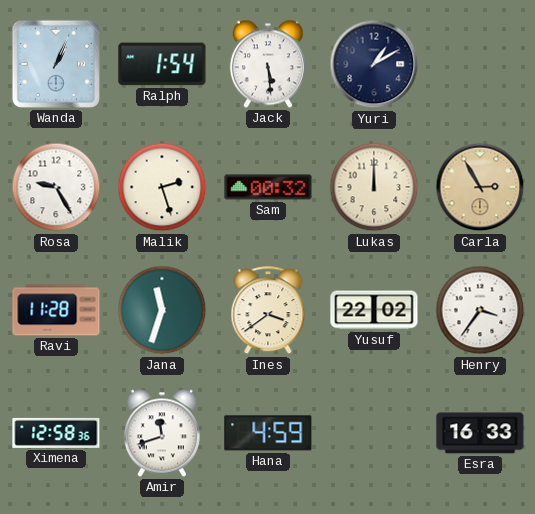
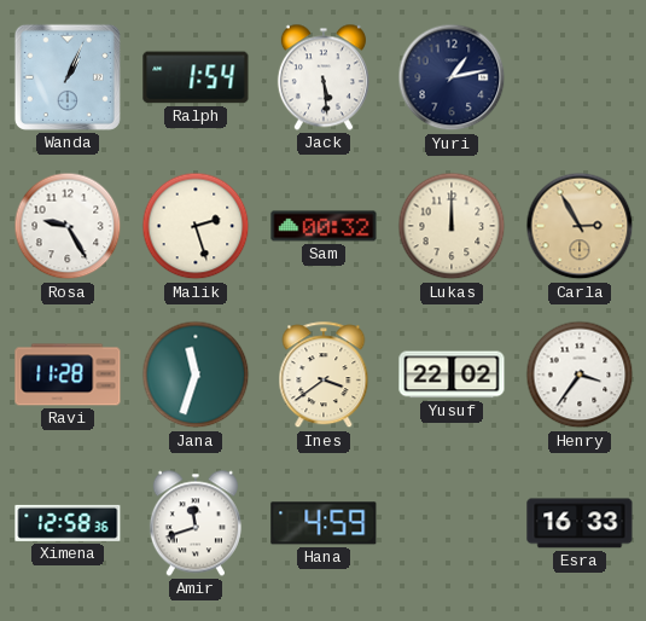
Yuri: 1:10 -> 1:13 (452, 77)
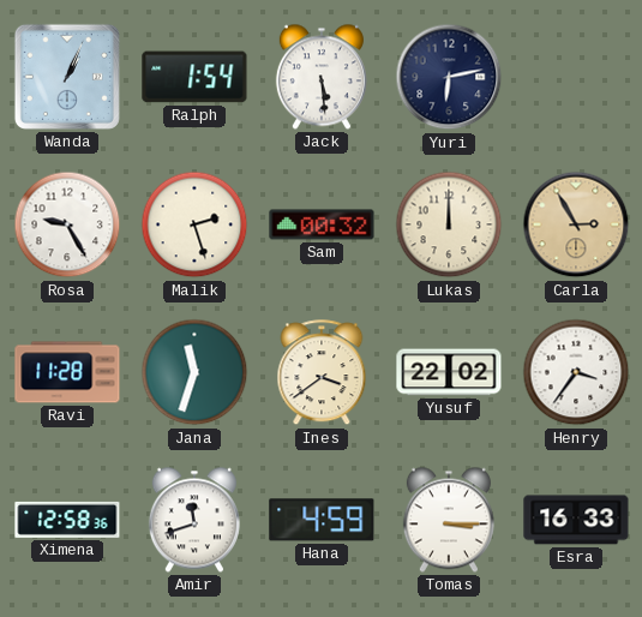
Yuri: 1:13 -> 6:13 (449, 77)
Tomas: none -> 3:15 (449, 520)
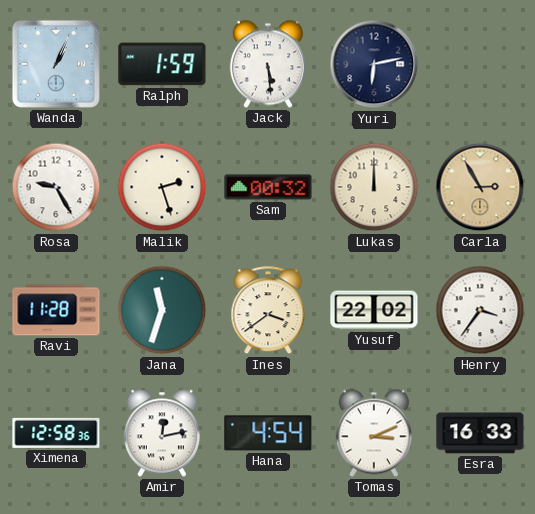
Ralph: 1:54 -> 1:59 (162, 64)
Amir: 11:42 -> 12:13 (162, 433)
Hana: 4:59 -> 4:54 (268, 433)
Tomas: 3:15 -> 3:11 (374, 433)
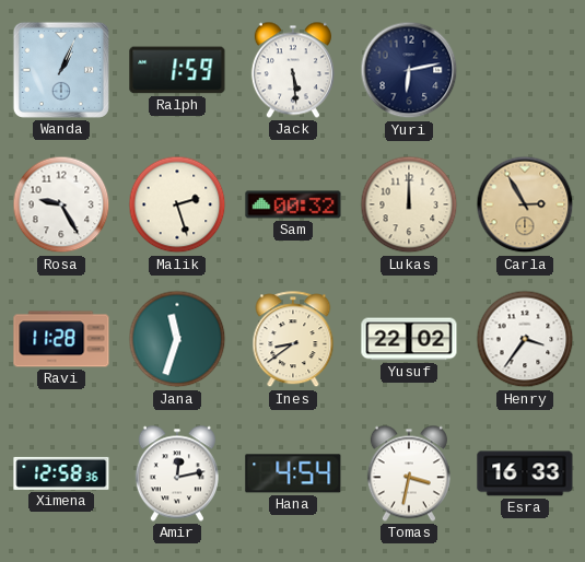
Ines: 3:39 -> 8:39 (293, 340)
Tomas: 3:11 -> 3:32 (409, 473)
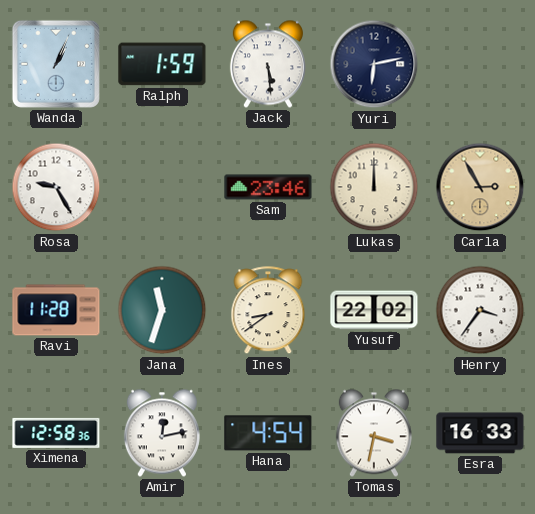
Malik: 2:27 -> none (177, 204)
Sam: 00:32 -> 23:46 (268, 187)
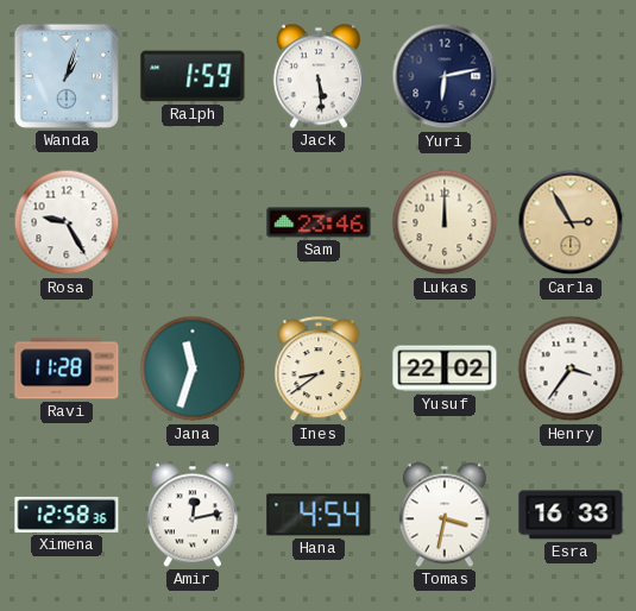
Wanda: 1:04 -> 1:03 (67, 76)
